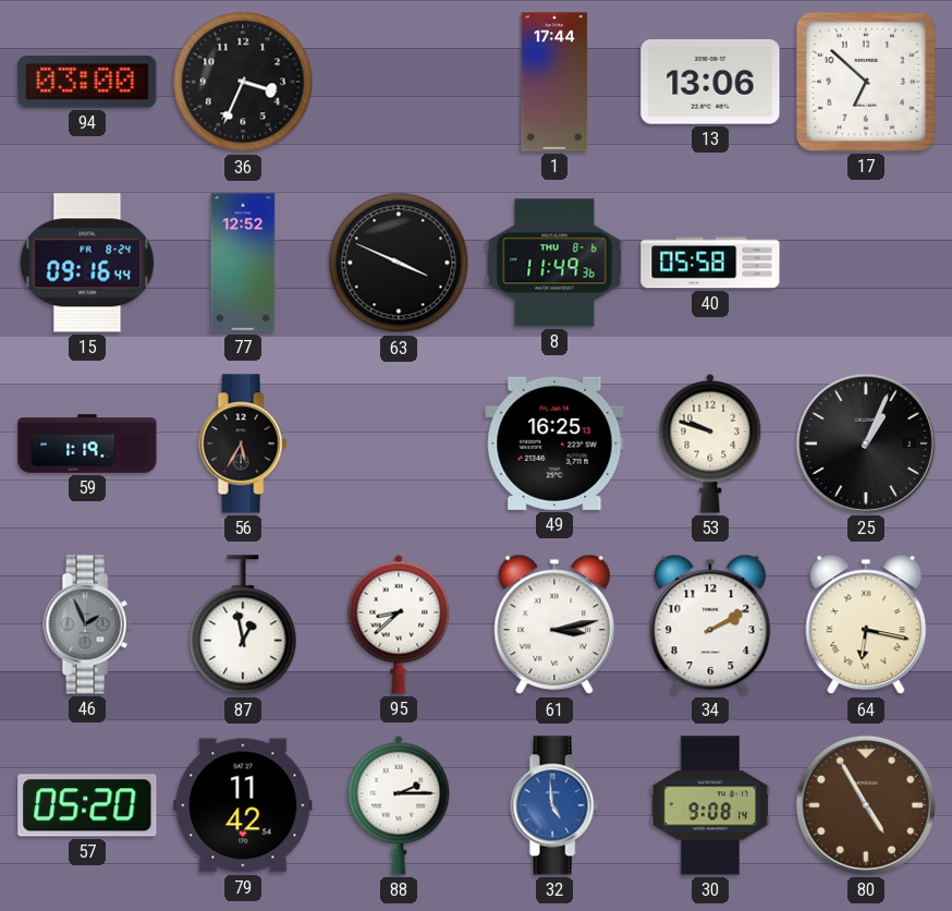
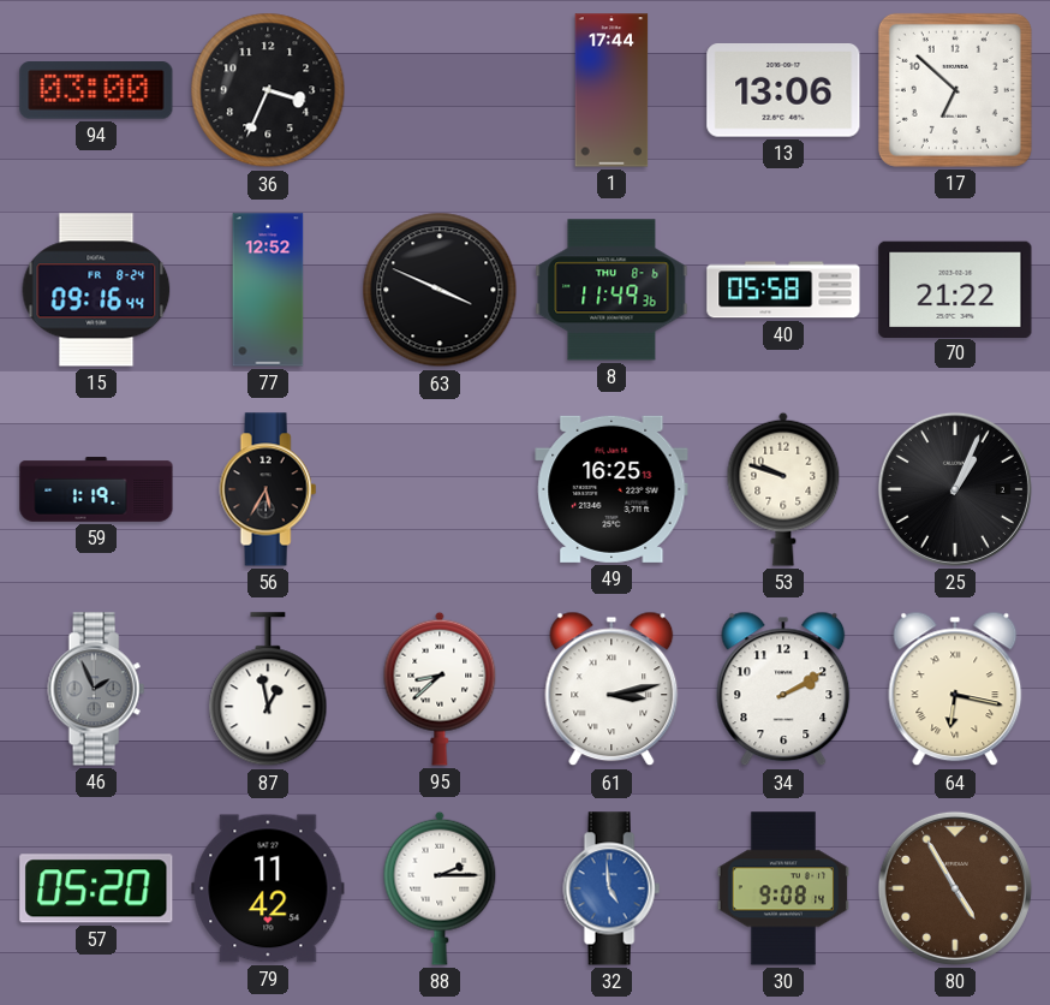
70: none -> 21:22 (955, 289)
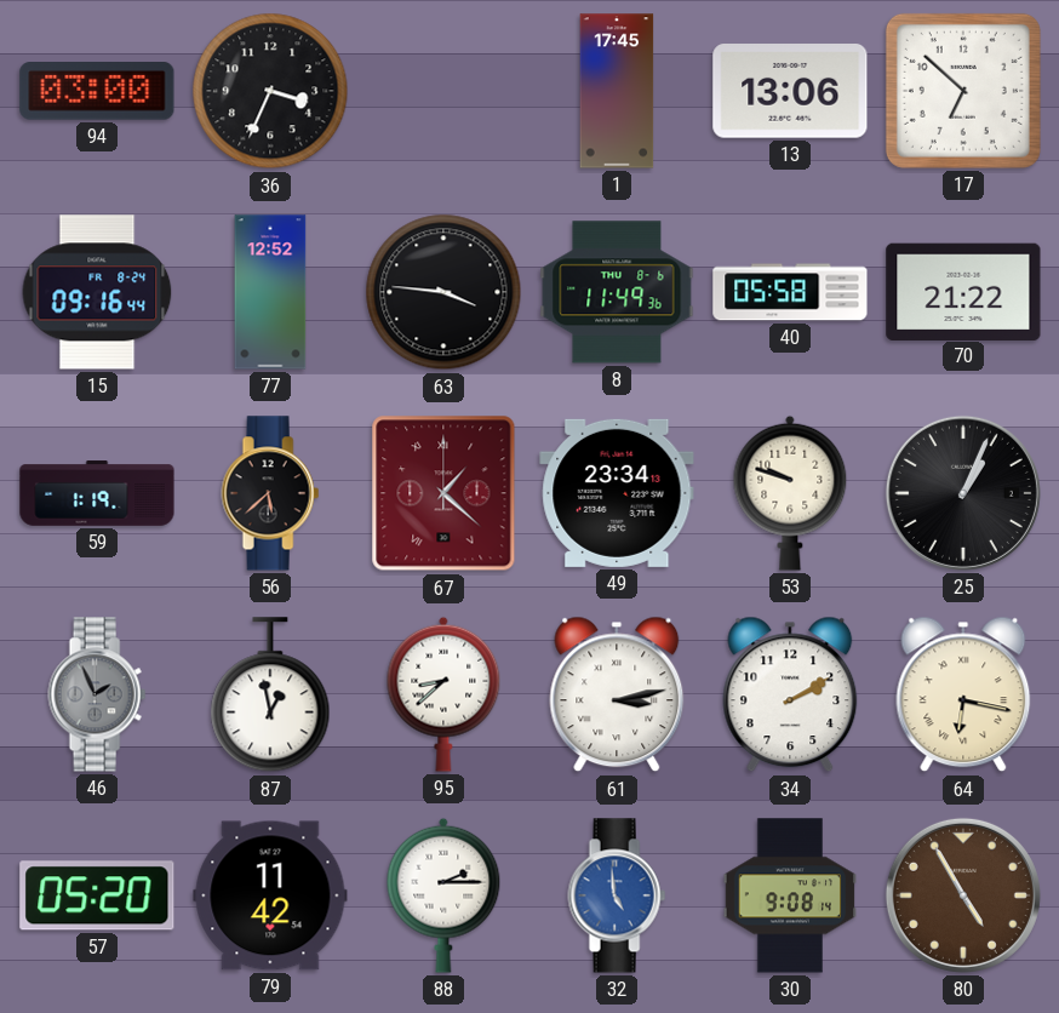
1: 17:44 -> 17:45 (617, 91)
63: 3:49 -> 3:46 (443, 292)
56: 5:35 -> 5:38 (270, 493)
67: none -> 1:22 (443, 493)
49: 16:25 -> 23:34 (617, 493)
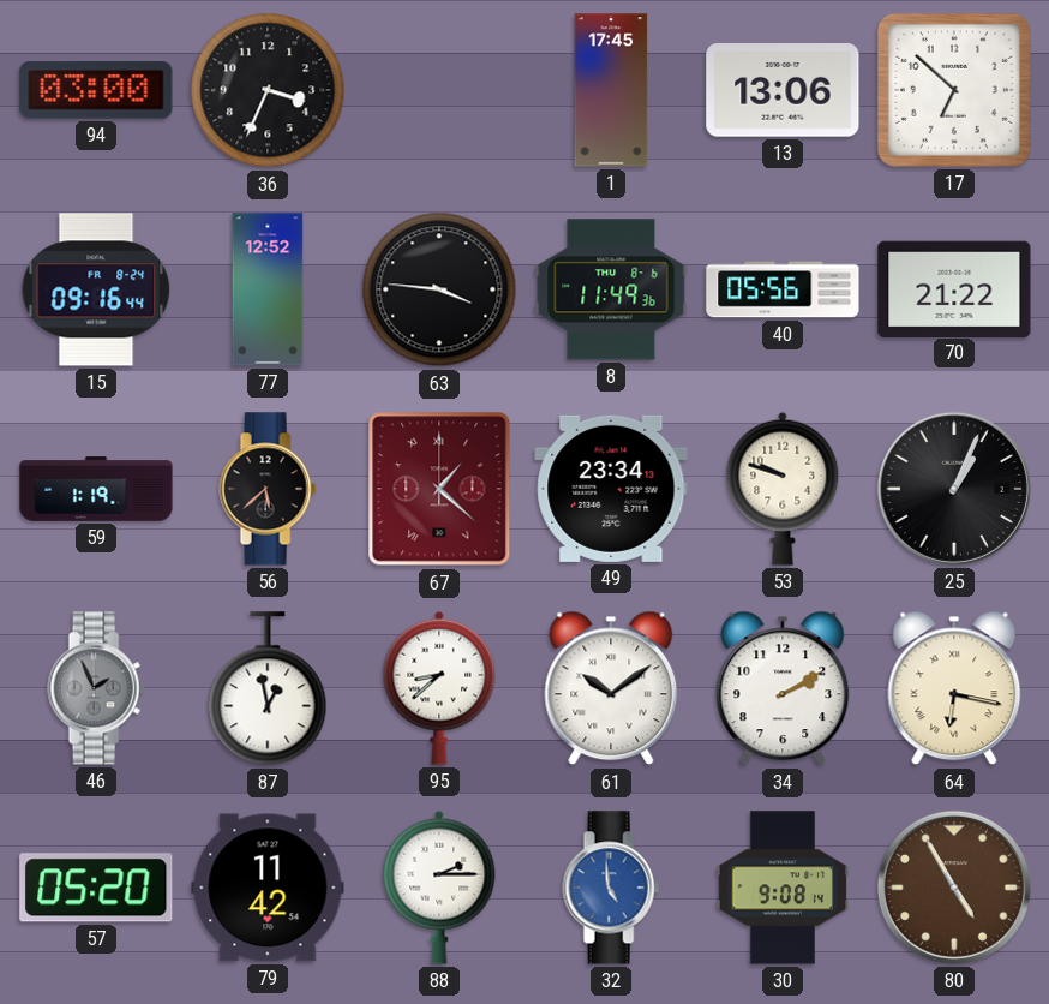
40: 05:58 -> 05:56 (783, 289)
61: 3:13 -> 10:09 (611, 688)
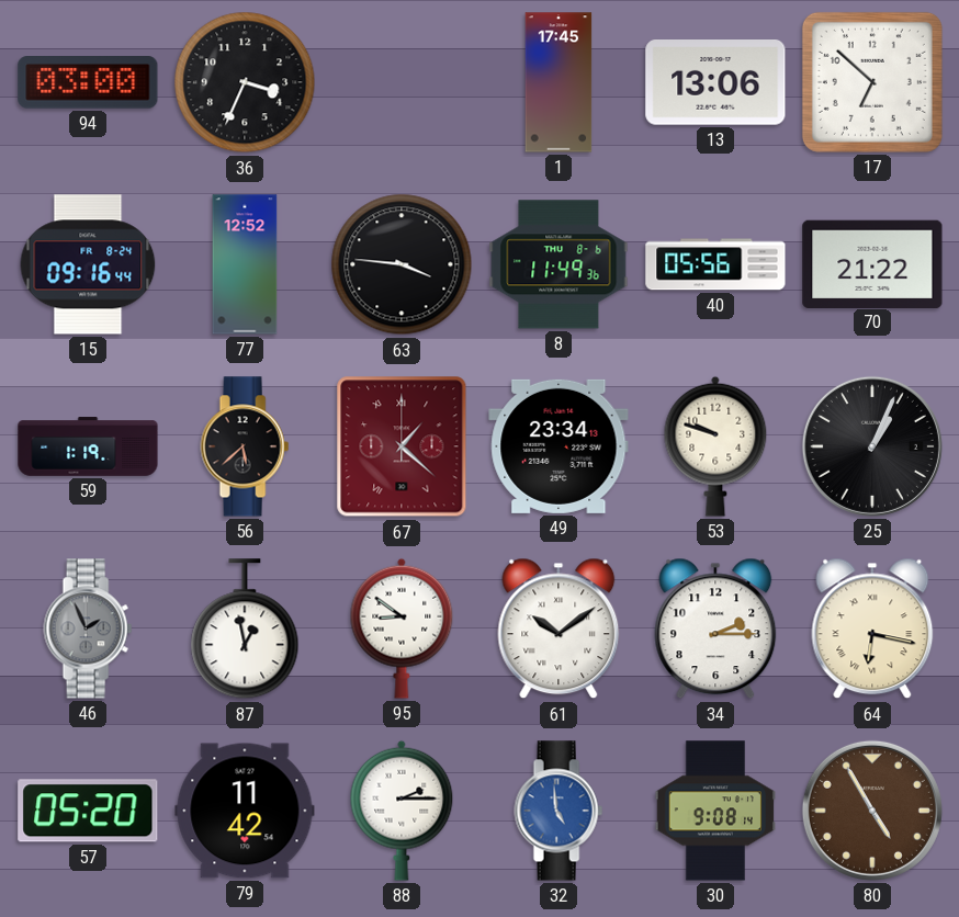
95: 8:38 -> 8:51 (402, 629)
34: 2:10 -> 2:15 (715, 629)
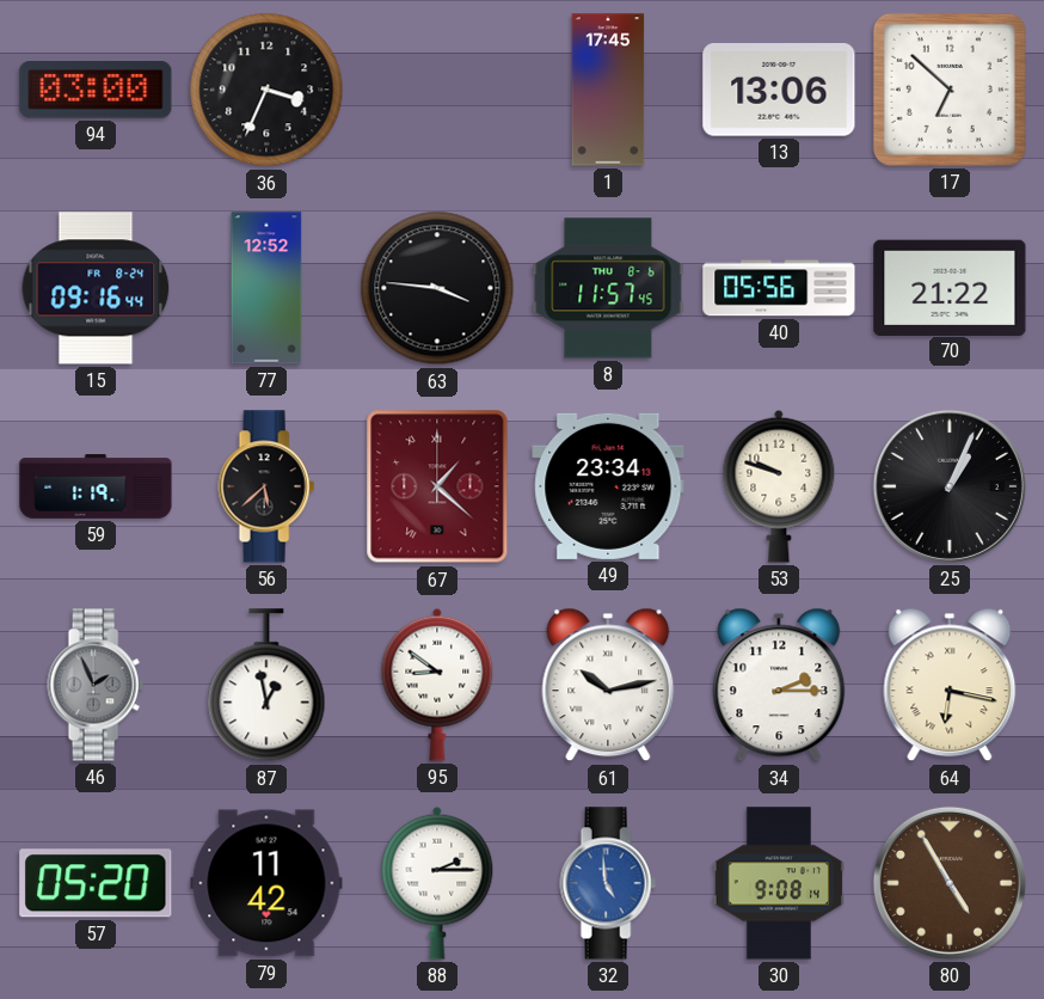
8: 11:49 -> 11:57 (608, 288)
61: 10:09 -> 10:13 (608, 685)
